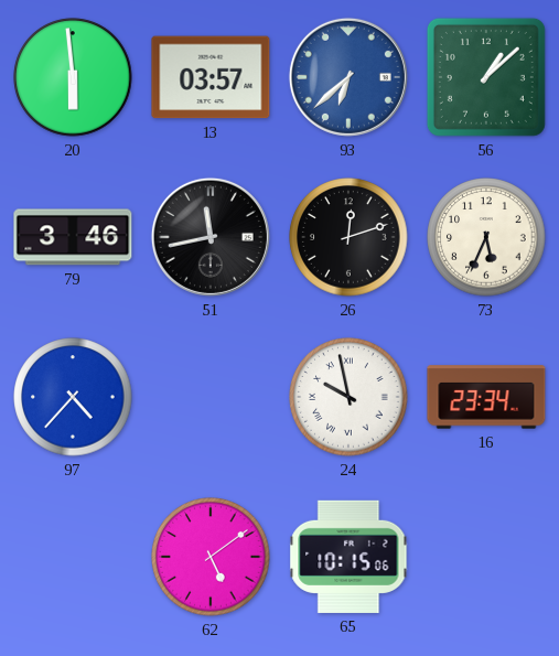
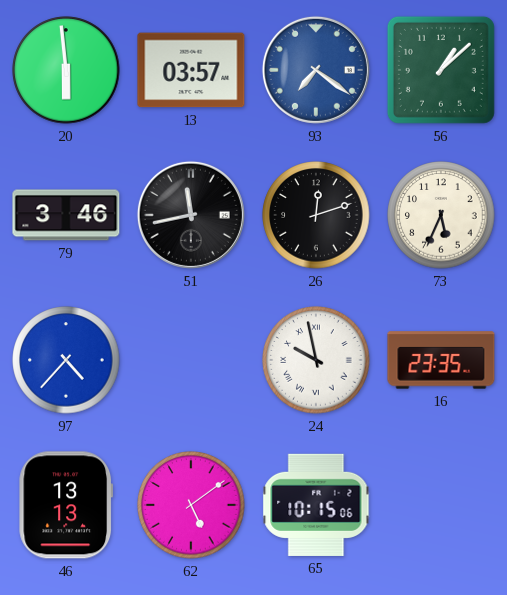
93: 6:38 -> 7:21 (316, 70)
16: 23:34 -> 23:35 (441, 360)
46: none -> 13:13 (66, 505)
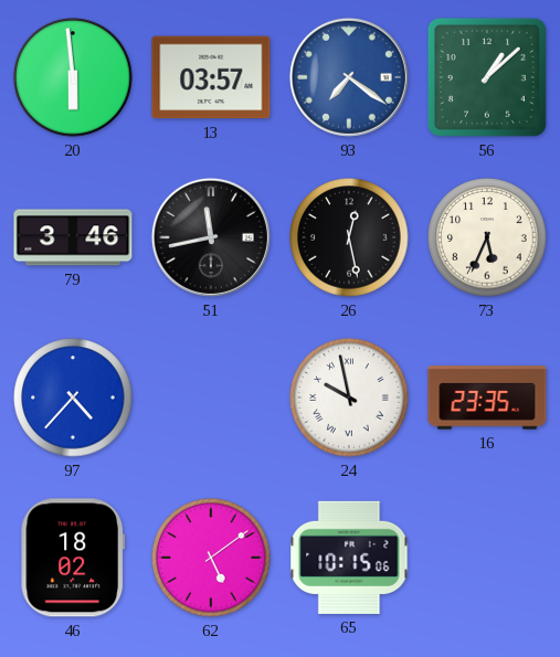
26: 12:12 -> 12:28 (349, 237)
46: 13:13 -> 18:02 (73, 558)
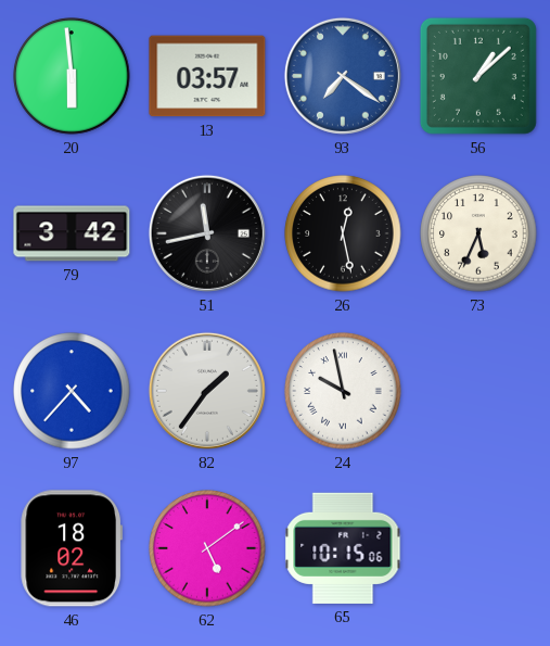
79: 3:46 -> 3:42 (72, 233)
82: none -> 1:36 (207, 391)
16: 23:35 -> none (487, 398)
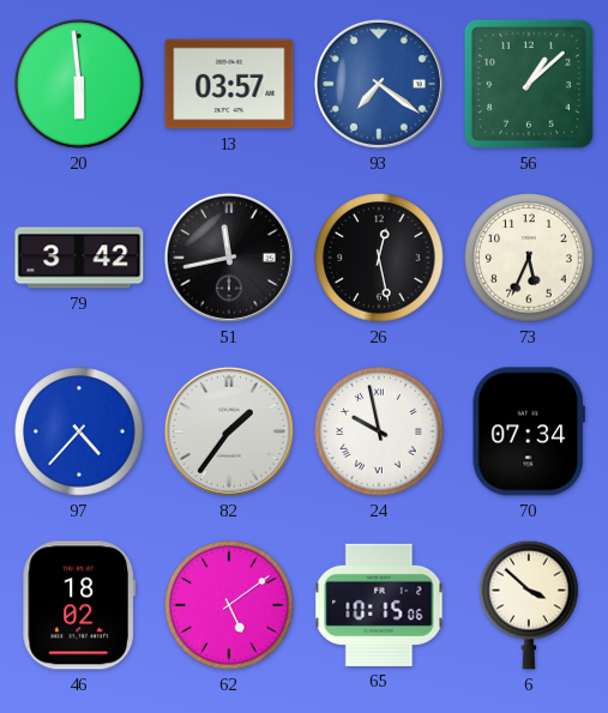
70: none -> 07:34 (529, 431)
6: none -> 3:52 (529, 605)
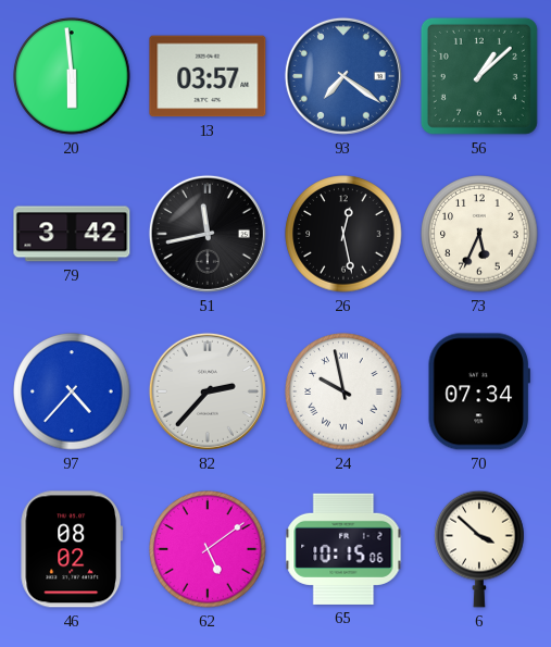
82: 1:36 -> 2:37 (208, 391)
46: 18:02 -> 08:02 (72, 549)
